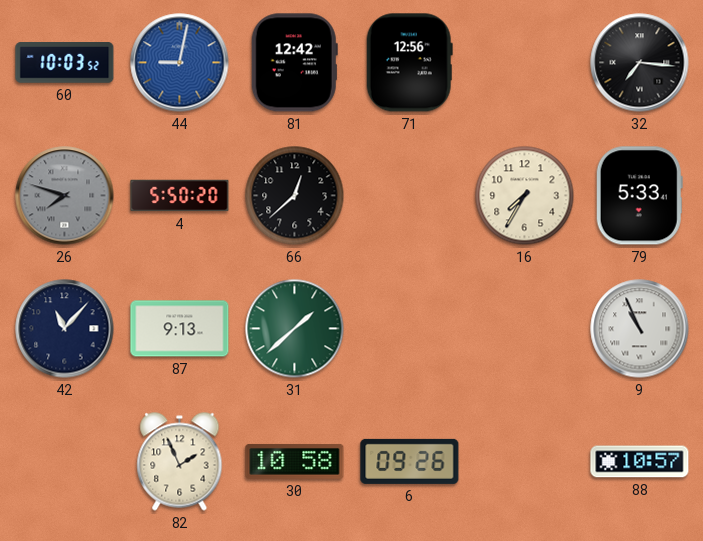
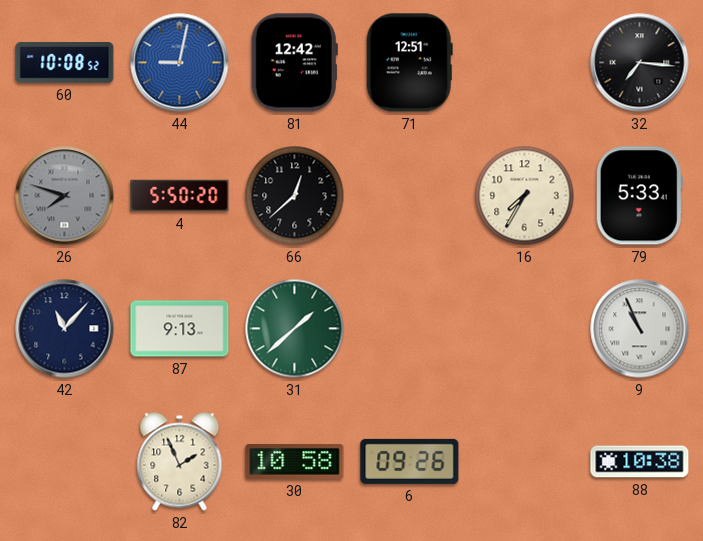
60: 10:03 -> 10:08 (65, 63)
71: 12:56 -> 12:51 (409, 63)
88: 10:57 -> 10:38 (640, 462)
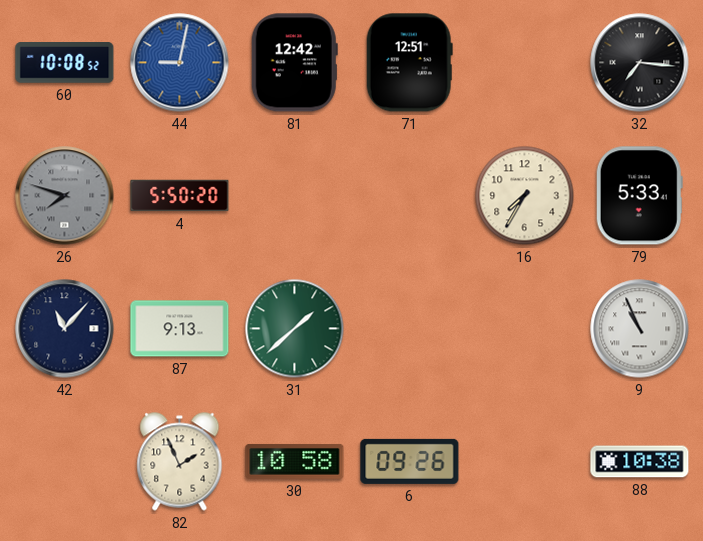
66: 12:38 -> none (295, 196)
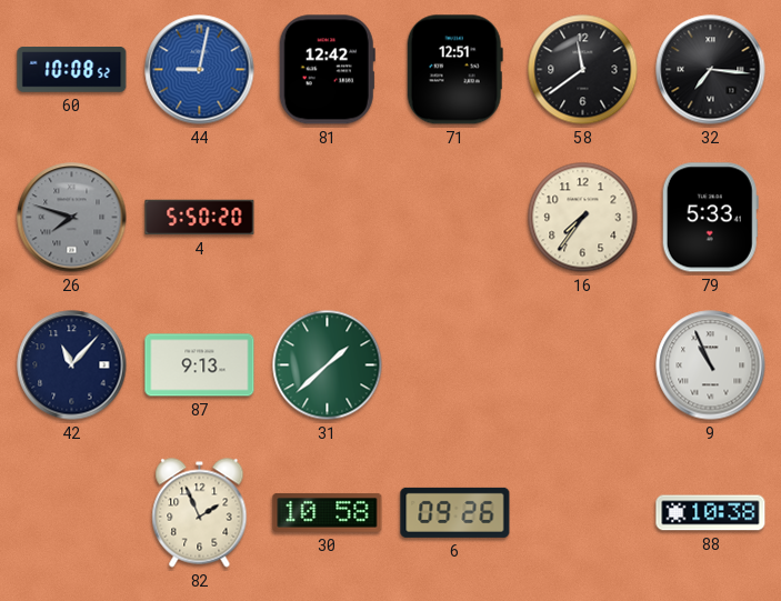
58: none -> 11:39 (583, 70)
16: 7:35 -> 7:36 (583, 218)
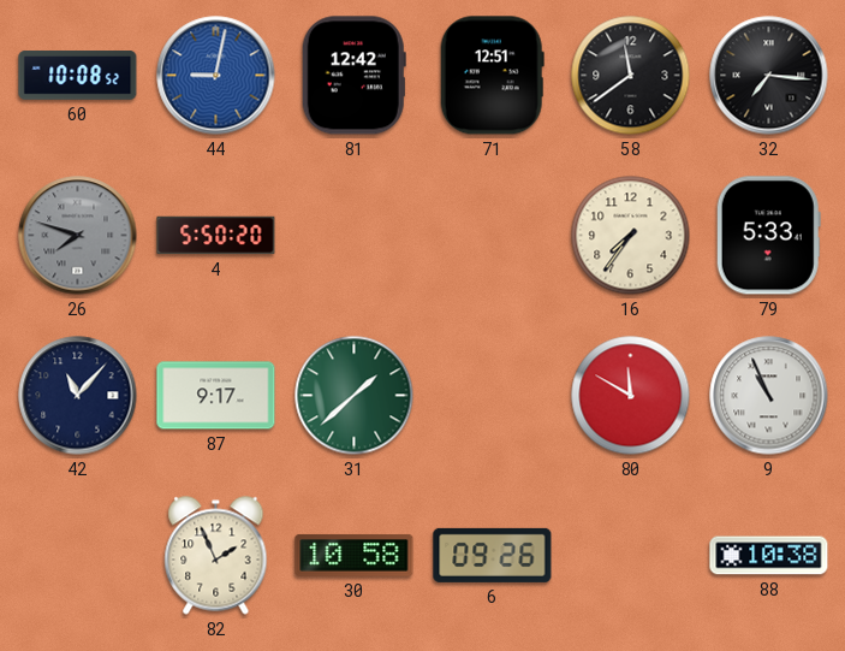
87: 9:13 -> 9:17 (216, 396)
80: none -> 11:50 (631, 396)
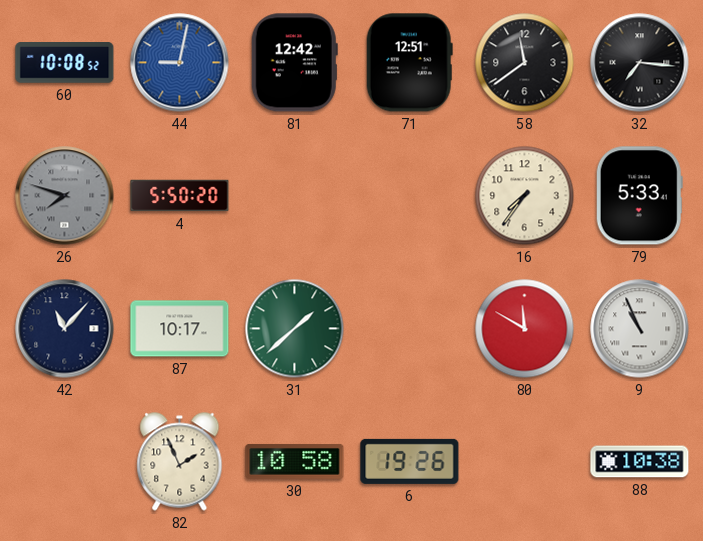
87: 9:17 -> 10:17 (180, 329)
6: 09:26 -> 19:26 (410, 461)
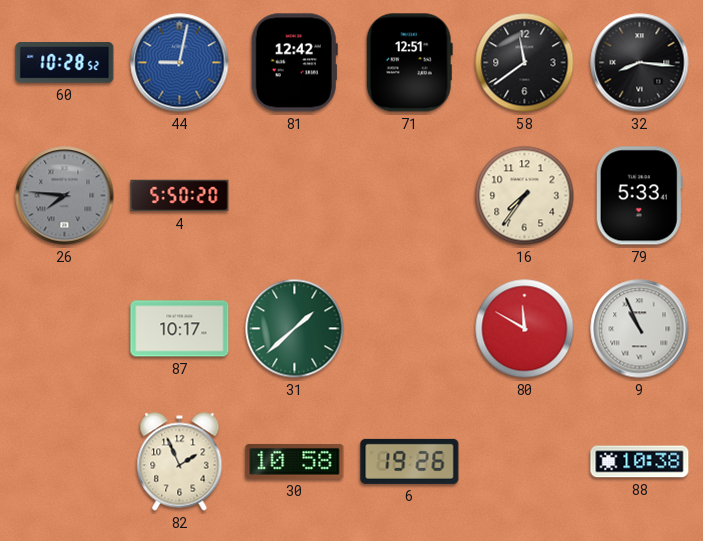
60: 10:08 -> 10:28 (65, 63)
32: 7:16 -> 8:16 (640, 63)
26: 7:48 -> 7:46 (65, 196)
42: 11:07 -> none (65, 329)
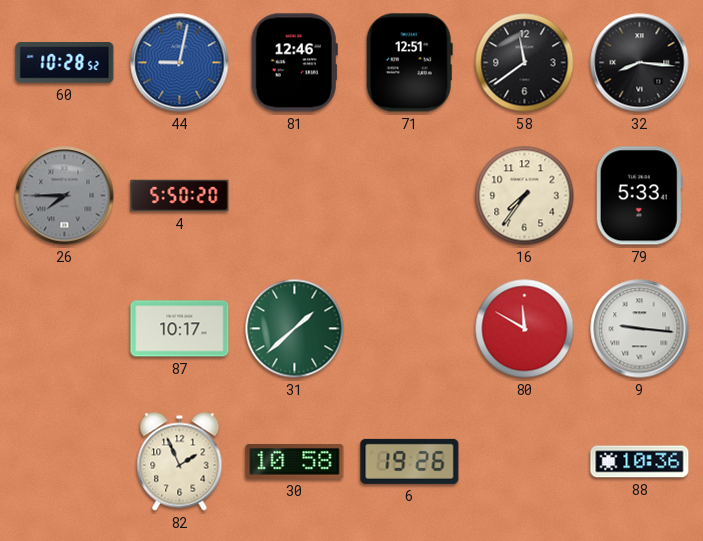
81: 12:42 -> 12:46 (294, 63)
26: 7:46 -> 7:45 (65, 196)
9: 10:56 -> 9:16 (640, 329)
88: 10:38 -> 10:36 (640, 462)
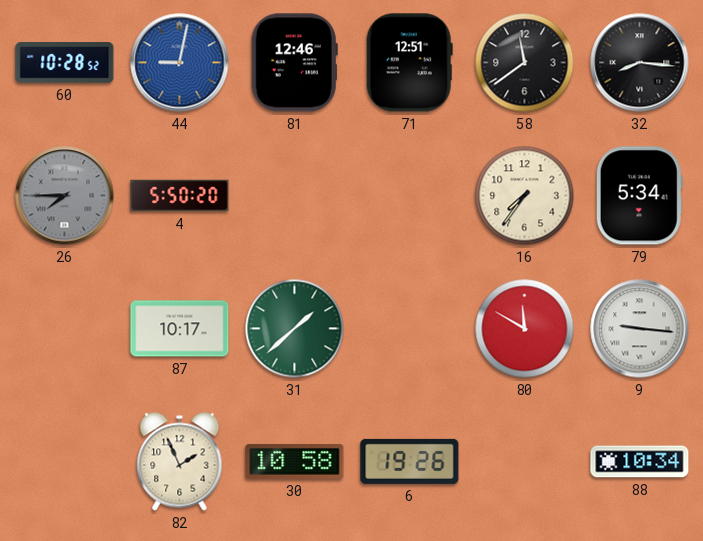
79: 5:33 -> 5:34 (639, 196)
88: 10:36 -> 10:34 (640, 462)
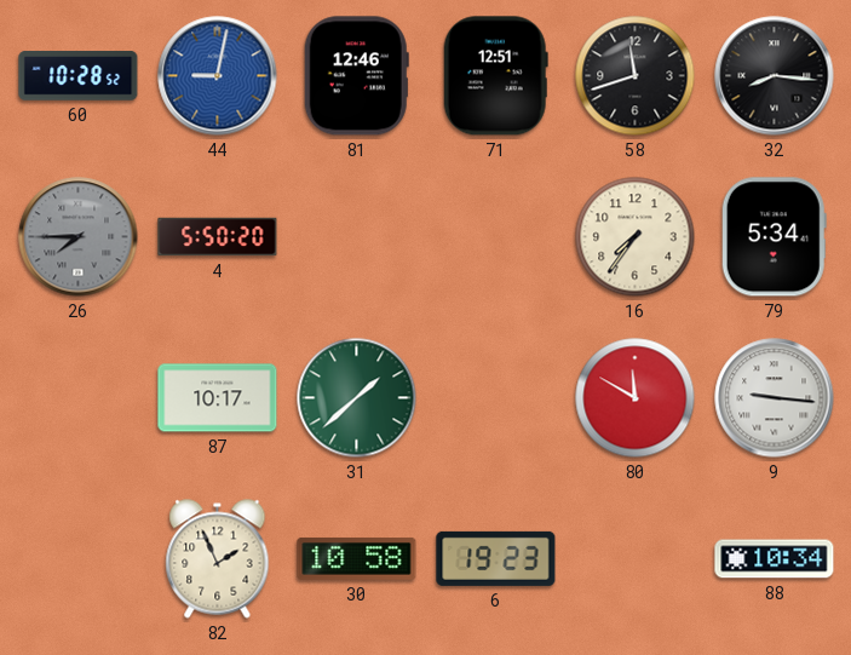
58: 11:39 -> 11:42 (636, 76)
6: 19:26 -> 19:23 (496, 558)
